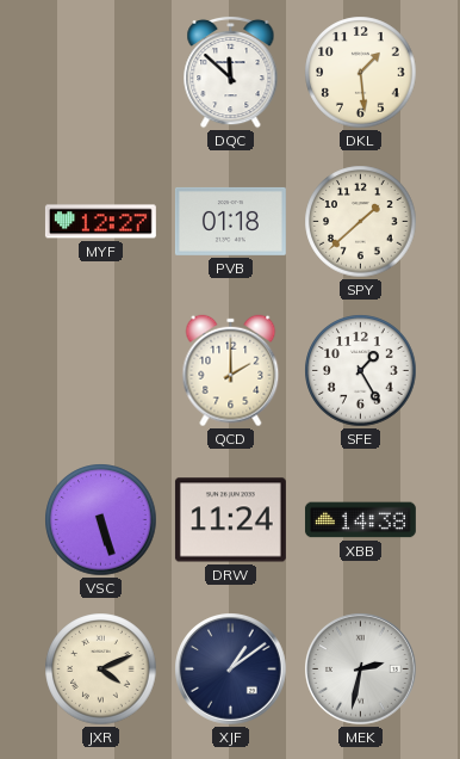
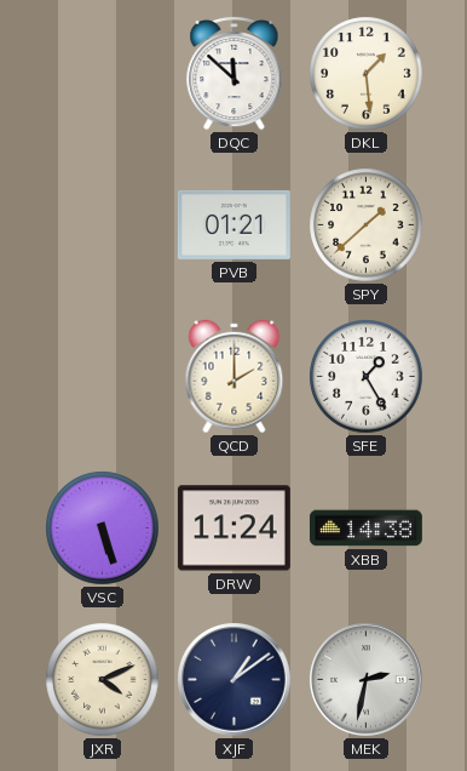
MYF: 12:27 -> none (100, 222)
PVB: 01:18 -> 01:21 (234, 224)
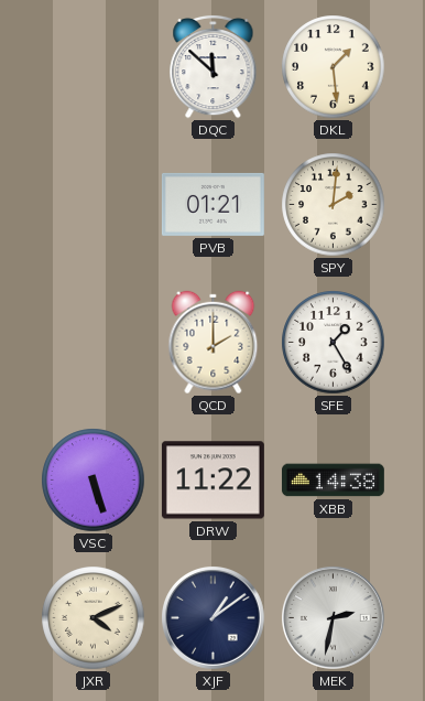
SPY: 1:38 -> 2:01 (334, 205)
DRW: 11:24 -> 11:22 (212, 481)
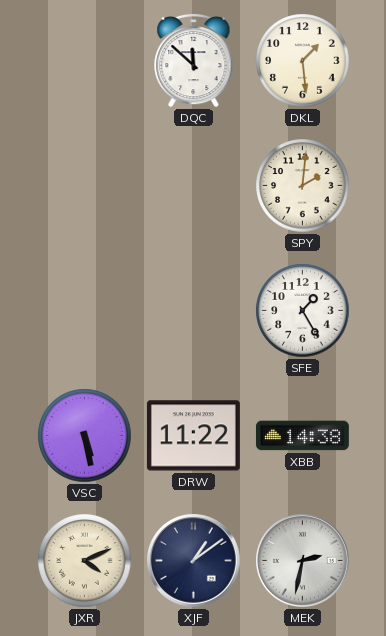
PVB: 01:21 -> none (212, 204)
QCD: 2:00 -> none (214, 343)
VSC: 5:27 -> 5:28 (85, 436)
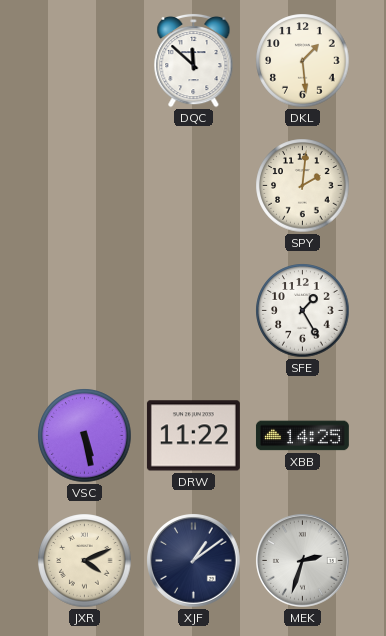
XBB: 14:38 -> 14:25 (302, 436)
MEK: 2:32 -> 2:33 (303, 561)
